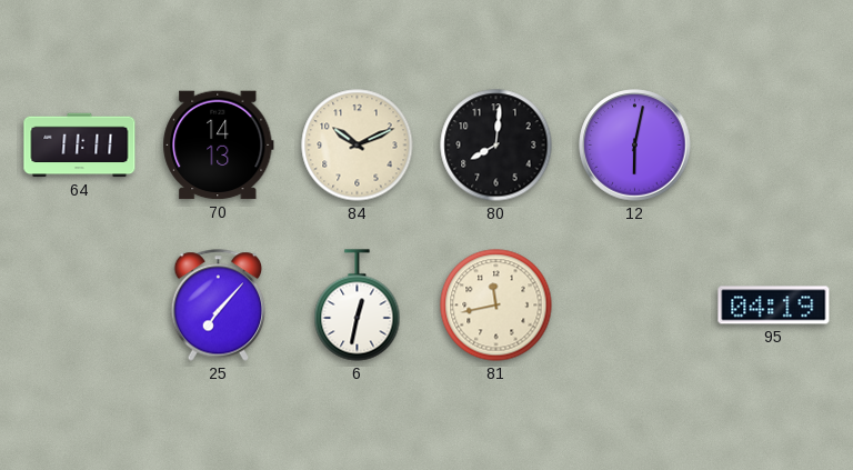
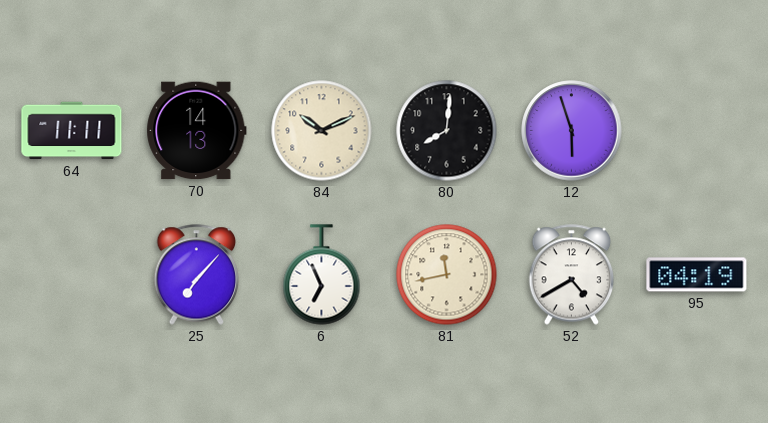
12: 6:02 -> 5:57 (572, 131)
6: 12:32 -> 6:56 (322, 275)
52: none -> 4:40 (572, 275)
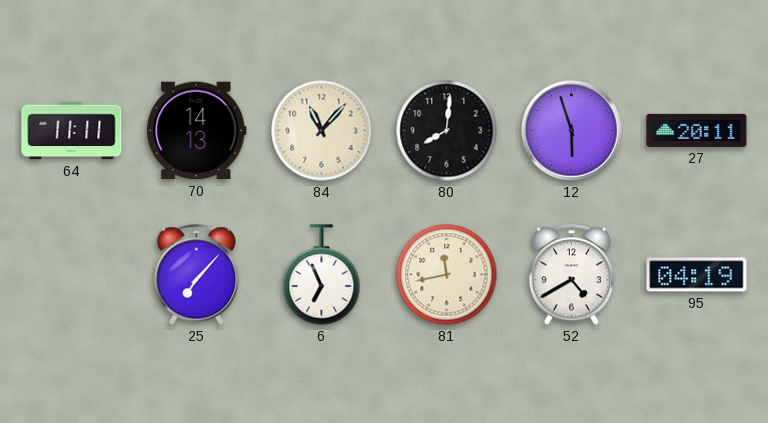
84: 10:11 -> 11:07 (322, 131)
27: none -> 20:11 (697, 130)
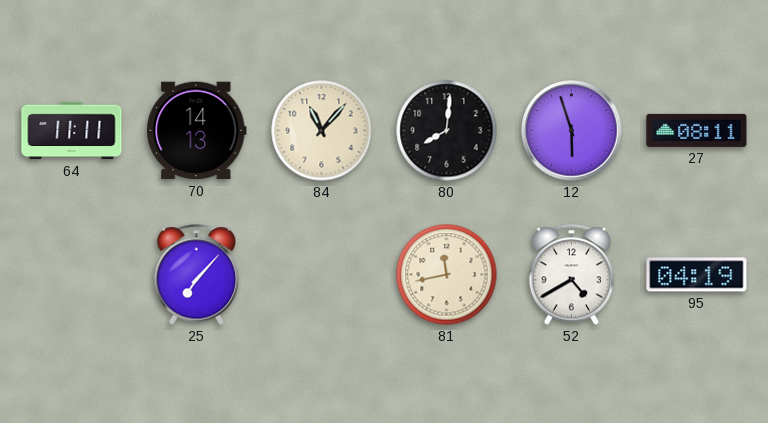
27: 20:11 -> 08:11 (697, 130)
6: 6:56 -> none (322, 275)
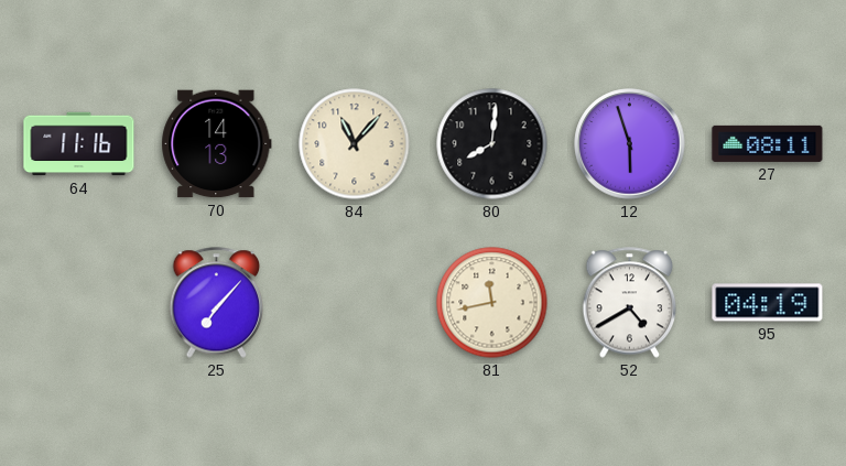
64: 11:11 -> 11:16 (79, 144)
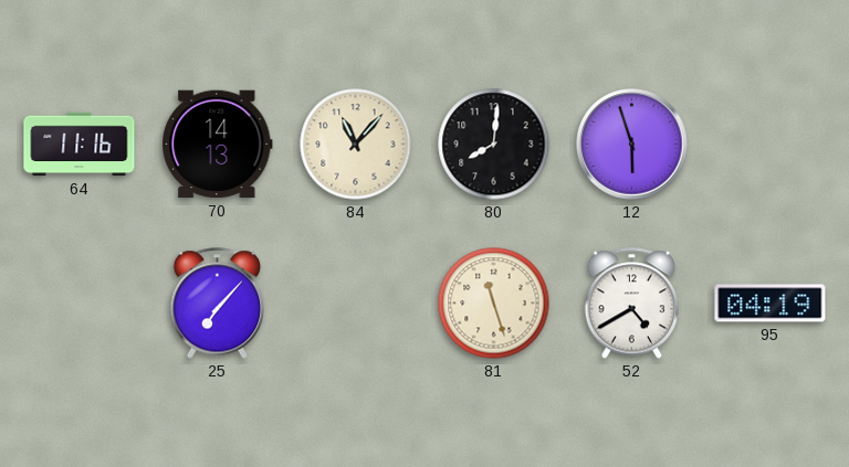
27: 08:11 -> none (768, 143)
81: 11:43 -> 11:27 (494, 304)
